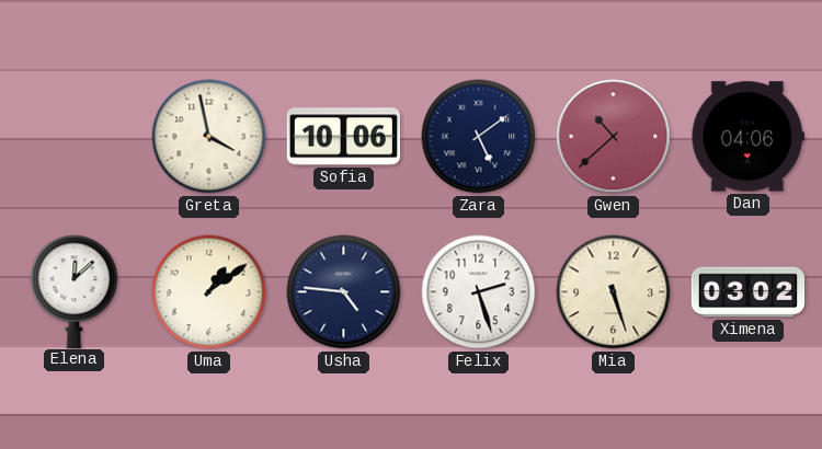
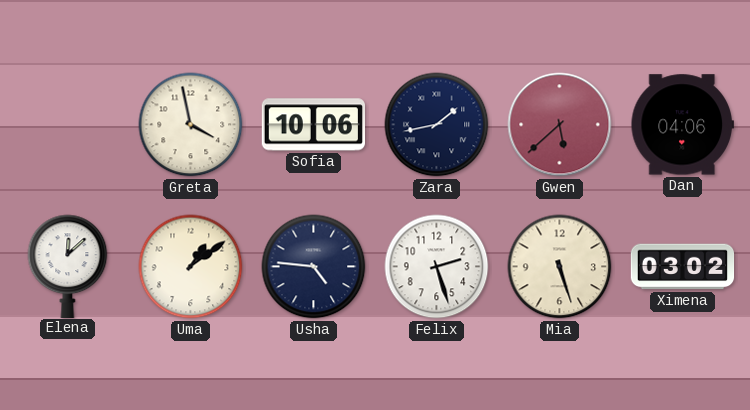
Zara: 5:09 -> 1:43 (437, 125)
Gwen: 10:38 -> 5:38 (560, 125)
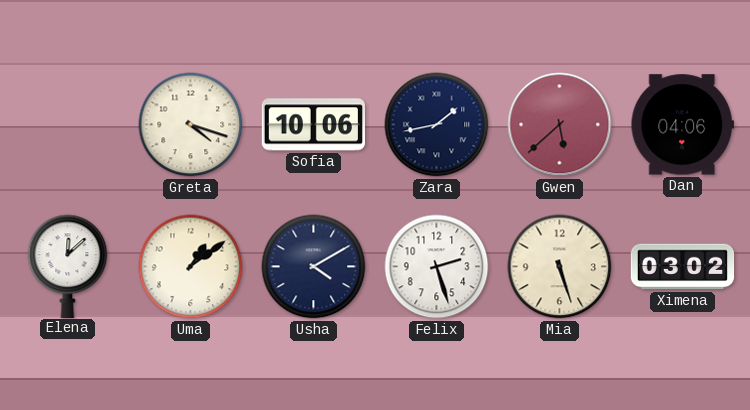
Greta: 3:58 -> 4:18 (191, 125)
Usha: 4:46 -> 4:10 (314, 267)
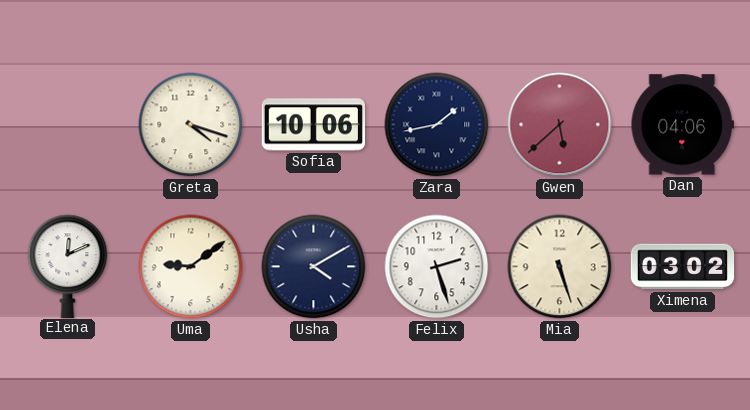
Elena: 12:08 -> 12:11 (68, 266)
Uma: 1:09 -> 9:09 (191, 267)
